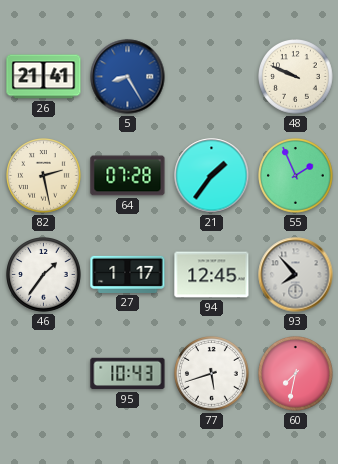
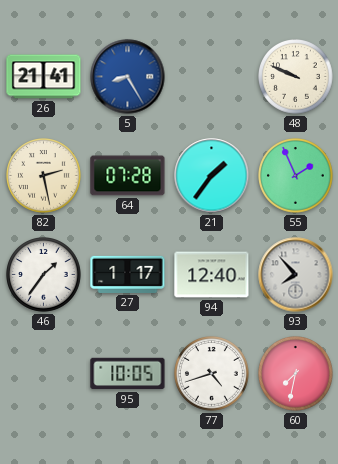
94: 12:45 -> 12:40 (212, 275)
95: 10:43 -> 10:05 (128, 374)
77: 5:42 -> 4:42 (212, 374)
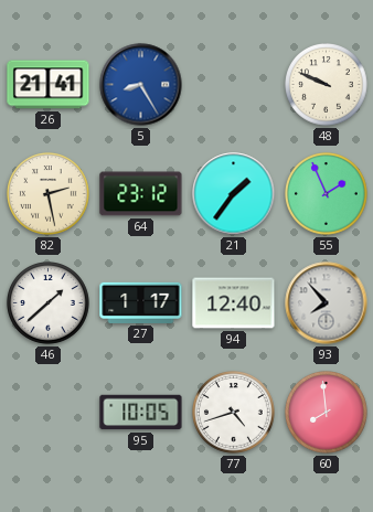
64: 07:28 -> 23:12 (141, 194)
46: 1:36 -> 1:38 (49, 303)
60: 7:32 -> 7:59 (327, 413)
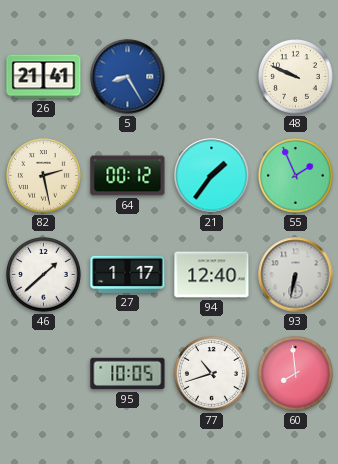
64: 23:12 -> 00:12 (128, 176)
93: 7:53 -> 6:32 (296, 275)
77: 4:42 -> 10:42 (212, 374)
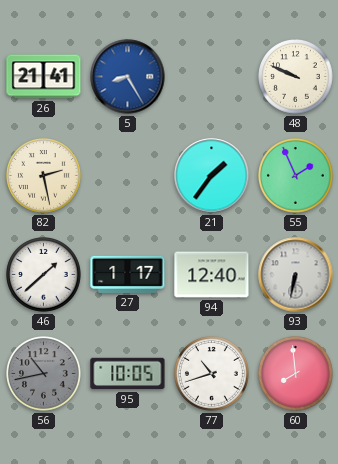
64: 00:12 -> none (128, 176)
56: none -> 10:43 (44, 374)
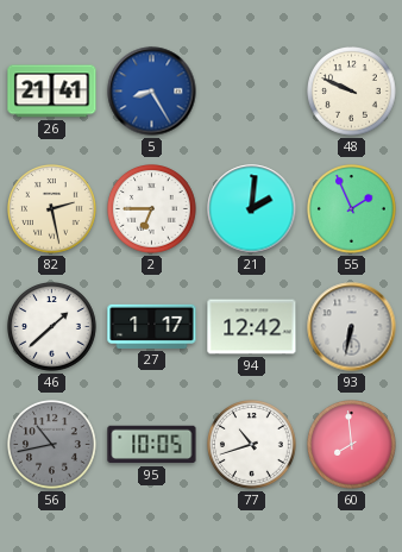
2: none -> 6:45 (152, 209)
21: 1:36 -> 2:01 (252, 209)
94: 12:40 -> 12:42 (252, 327)
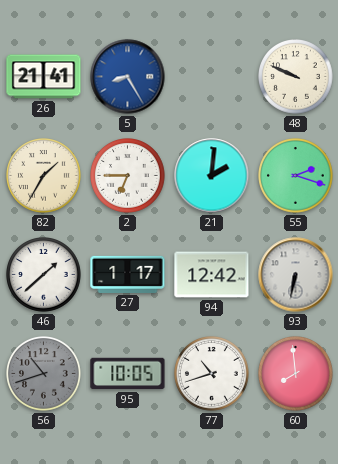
82: 2:28 -> 1:35 (44, 176)
55: 1:56 -> 2:18 (296, 176)
56: 10:43 -> 10:42 (44, 374)
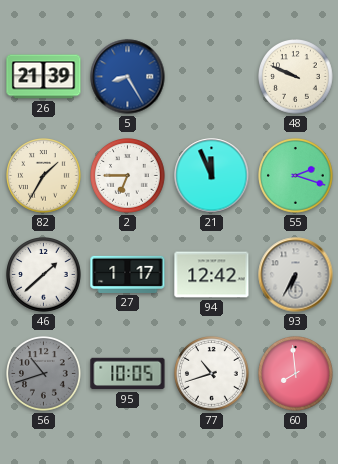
26: 21:41 -> 21:39 (44, 77)
21: 2:01 -> 11:56 (212, 176)
93: 6:32 -> 6:35 (296, 275)
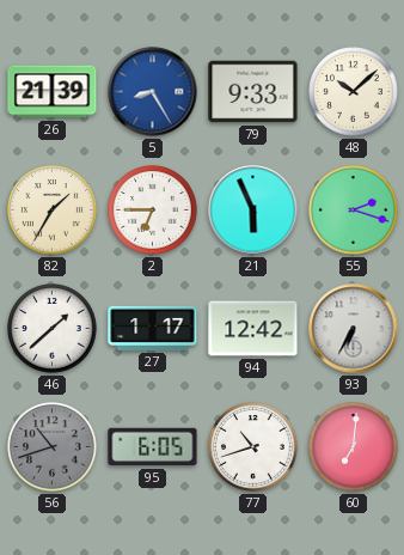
79: none -> 9:33 (253, 92)
48: 9:49 -> 10:08 (354, 92)
21: 11:56 -> 5:56 (253, 211)
95: 10:05 -> 6:05 (153, 447)
60: 7:59 -> 7:01 (354, 447)
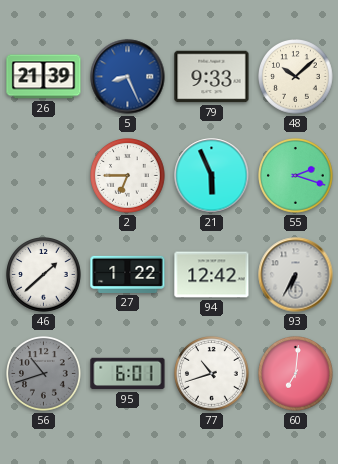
5: 8:25 -> 8:26 (128, 77)
82: 1:35 -> none (53, 211)
27: 1:17 -> 1:22 (128, 274)
95: 6:05 -> 6:01 (128, 374)
